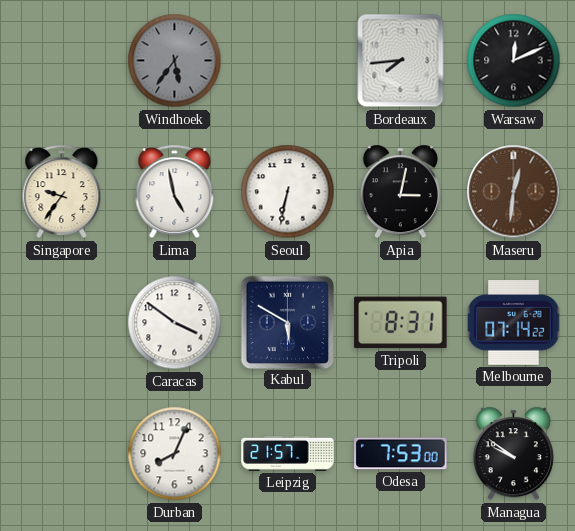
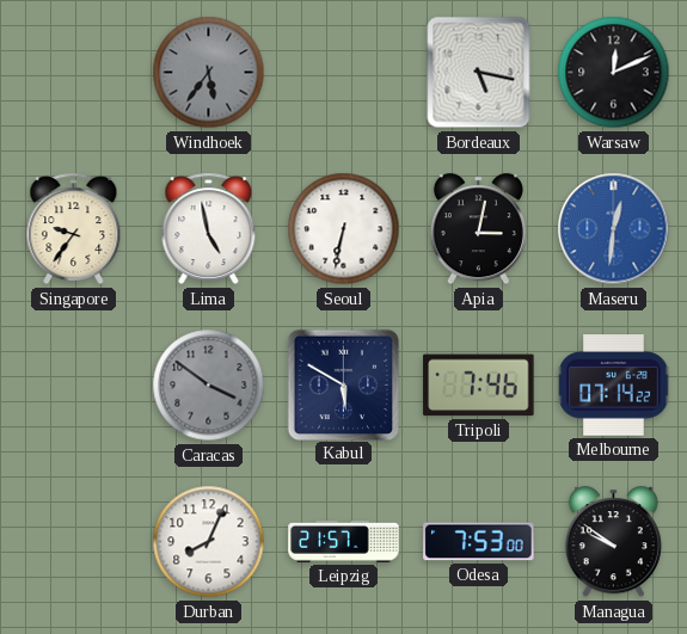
Bordeaux: 7:44 -> 5:17 (479, 73)
Maseru dial: brown -> blue (614, 229)
Caracas dial: white -> grey (209, 386)
Tripoli: 8:31 -> 7:46 (479, 386)
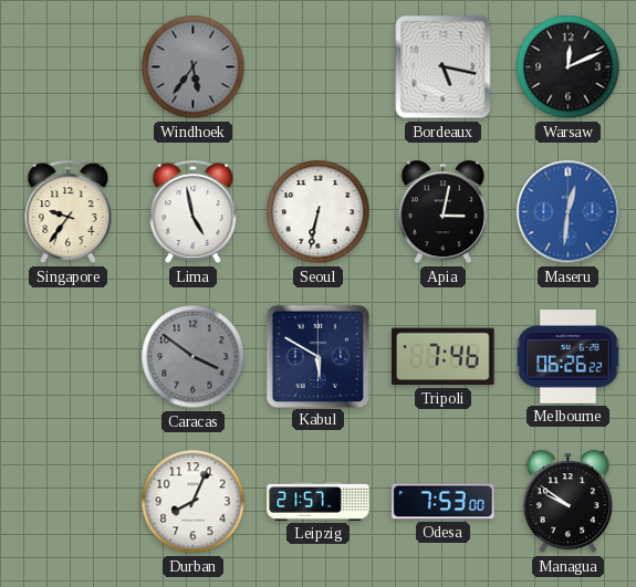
Melbourne: 07:14 -> 06:26 (569, 357)
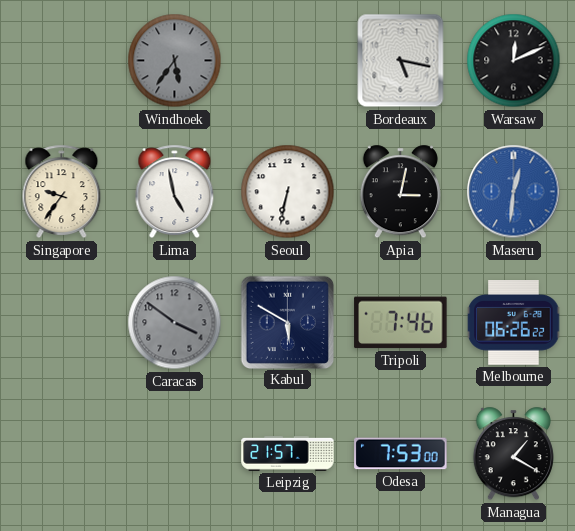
Durban: 8:04 -> none (194, 502)
Managua: 9:51 -> 1:20 (513, 454)
